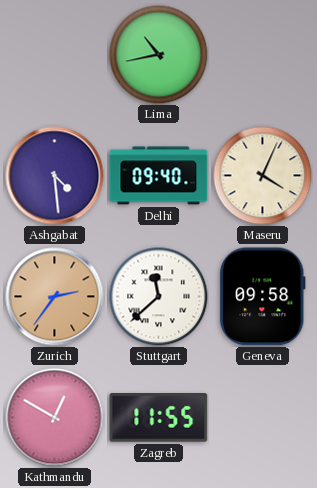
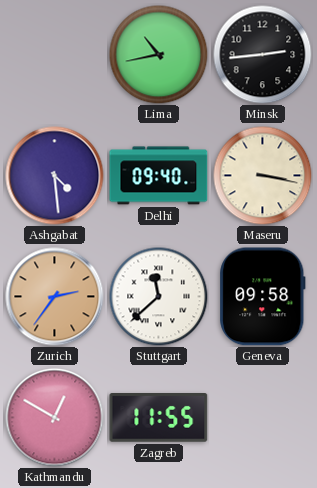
Minsk: none -> 2:44 (263, 55)
Maseru: 4:04 -> 3:17 (263, 176)
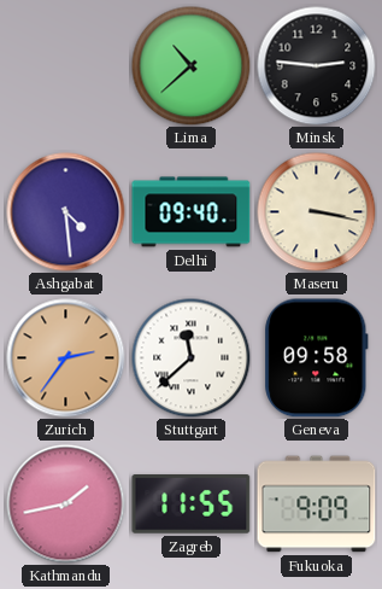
Lima: 10:43 -> 10:38 (192, 66)
Minsk: 2:44 -> 2:46 (317, 66)
Kathmandu: 12:50 -> 1:43 (66, 505)
Fukuoka: none -> 9:09 (317, 505)
